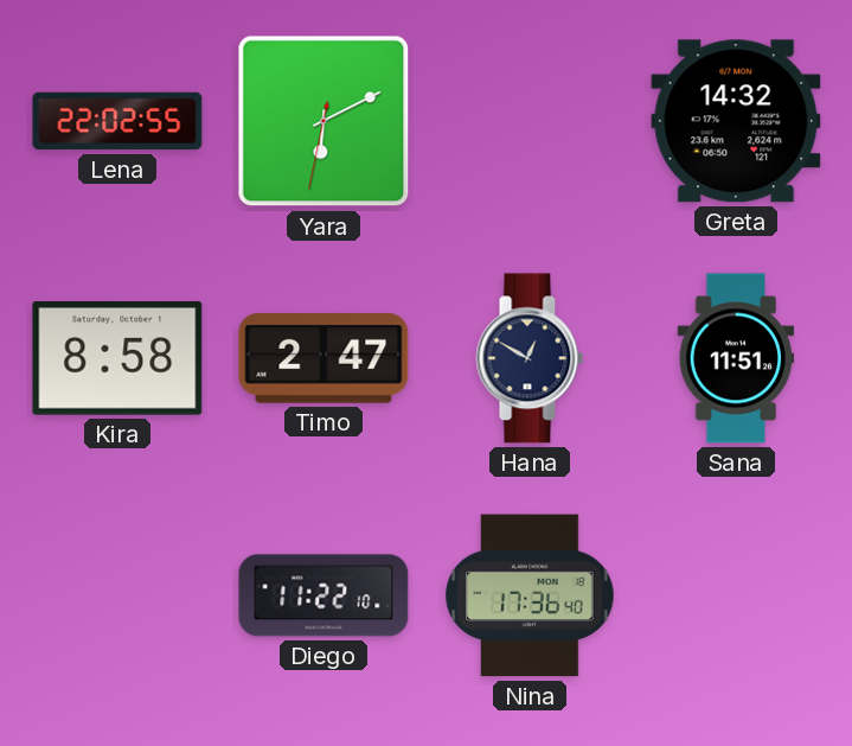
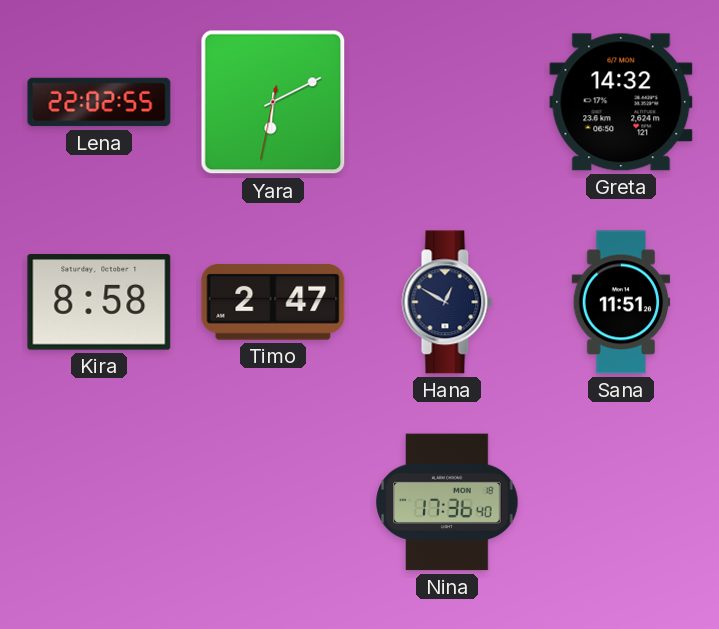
Diego: 11:22 -> none (323, 595)
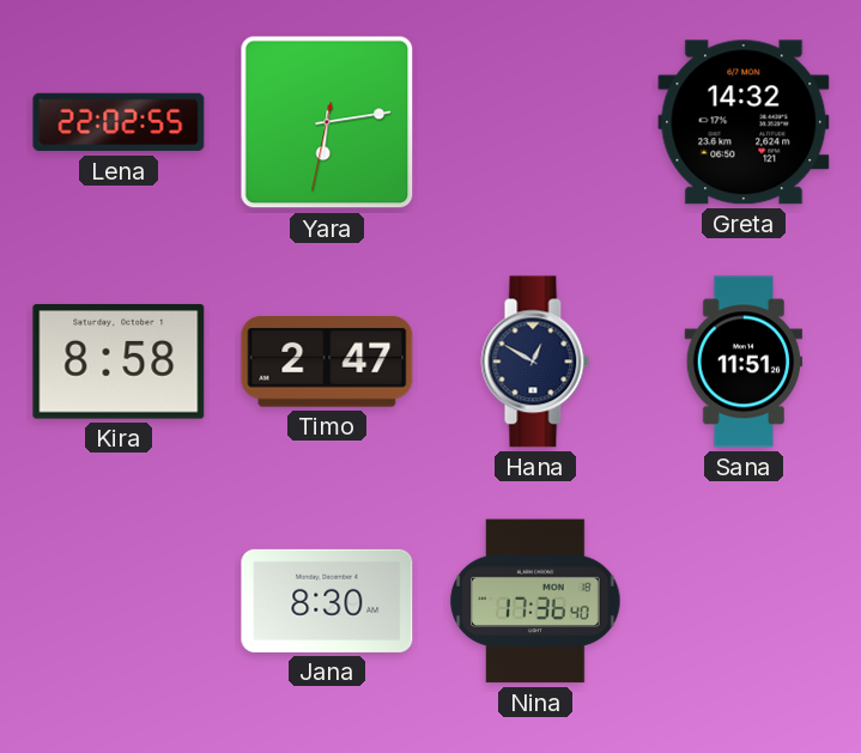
Yara: 6:10 -> 6:13 (327, 122)
Jana: none -> 8:30 (327, 601)
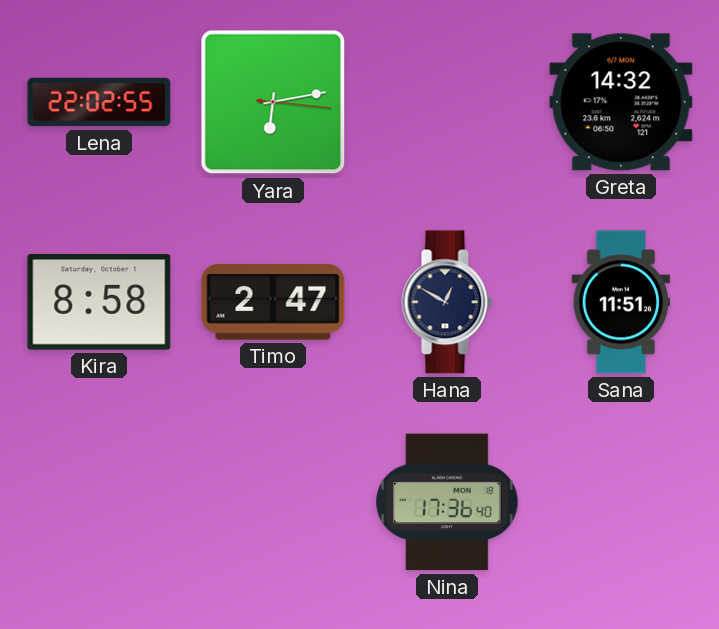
Yara: 6:13:32 -> 6:13:16 (273, 102)
Jana: 8:30 -> none (327, 601)
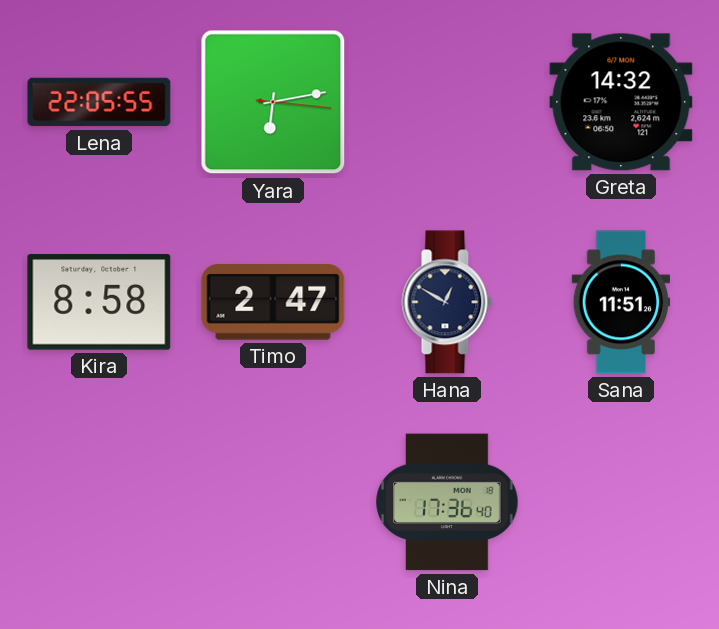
Lena: 22:02 -> 22:05 (99, 102)
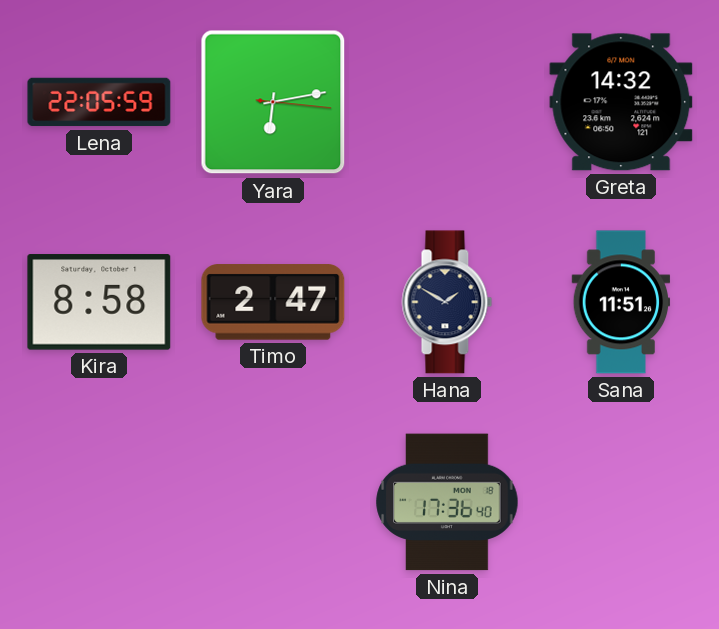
Lena: 22:05:55 -> 22:05:59 (99, 102)
Hana: 12:50 -> 1:50 (447, 302)
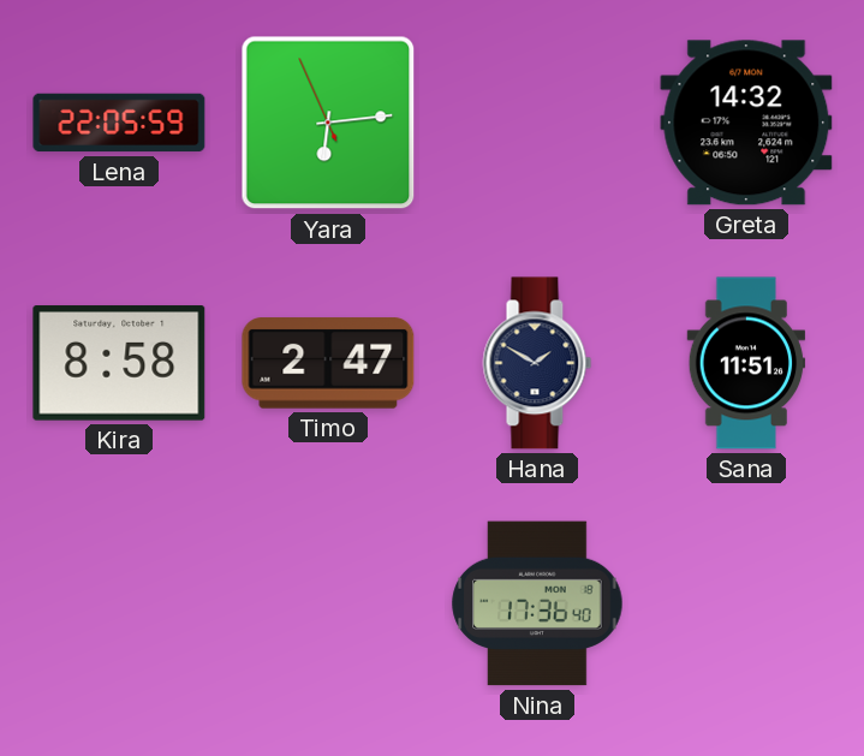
Yara: 6:13:16 -> 6:13:56 (328, 123)
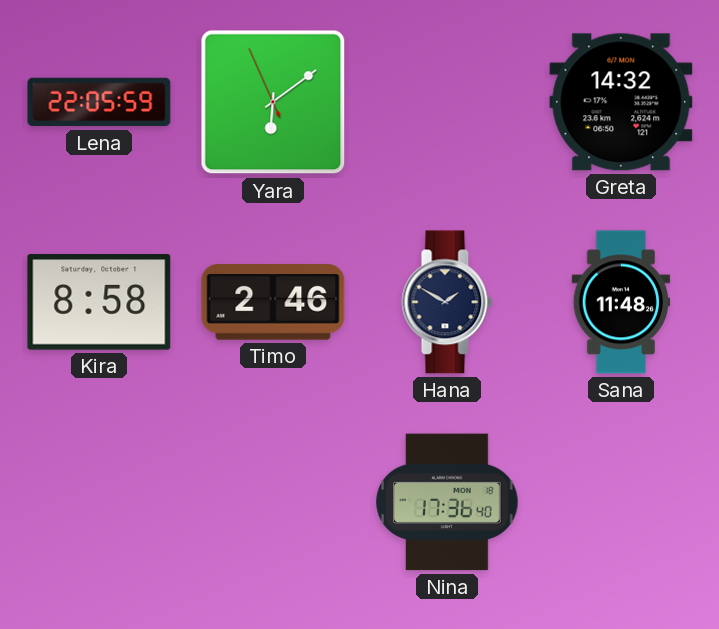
Yara: 6:13 -> 6:08 (273, 102)
Timo: 2:47 -> 2:46 (273, 302)
Sana: 11:51 -> 11:48 (621, 302)
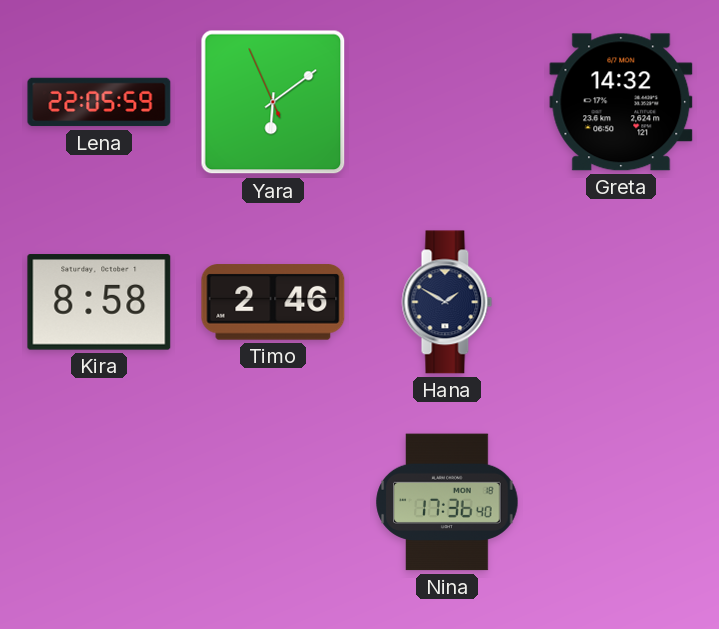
Sana: 11:48 -> none (621, 302)
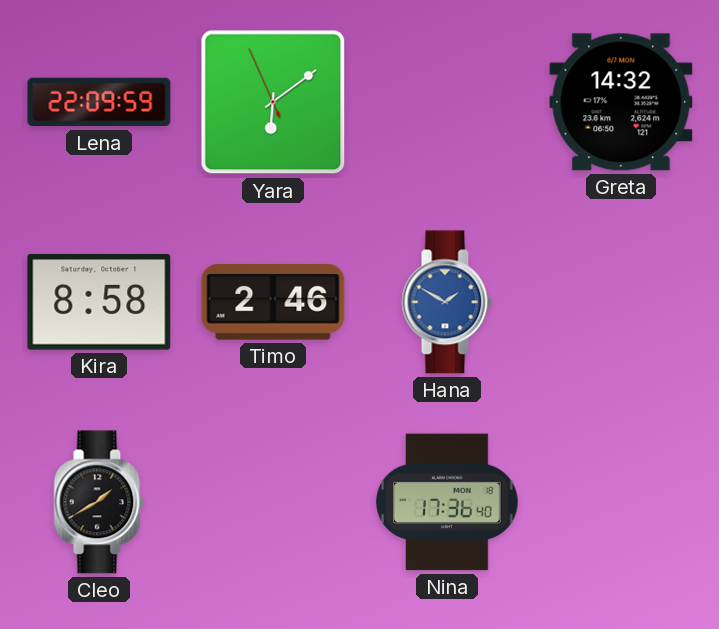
Lena: 22:05 -> 22:09 (99, 102)
Hana dial: navy -> blue (447, 302)
Cleo: none -> 1:40 (99, 502)
